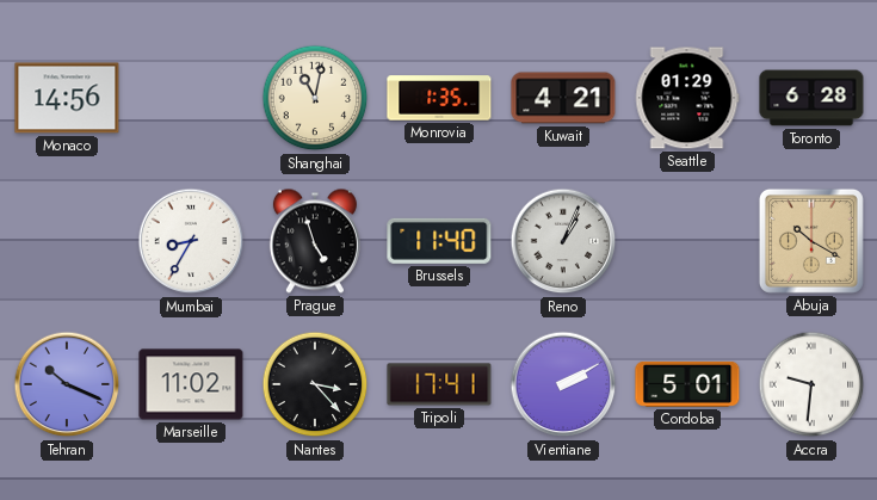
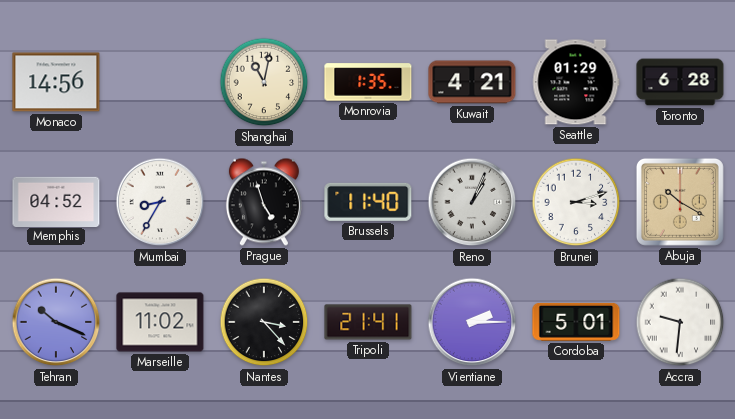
Memphis: none -> 04:52 (56, 201)
Brunei: none -> 3:12 (576, 202)
Tripoli: 17:41 -> 21:41 (368, 322)
Vientiane: 2:10 -> 2:15 (472, 322)
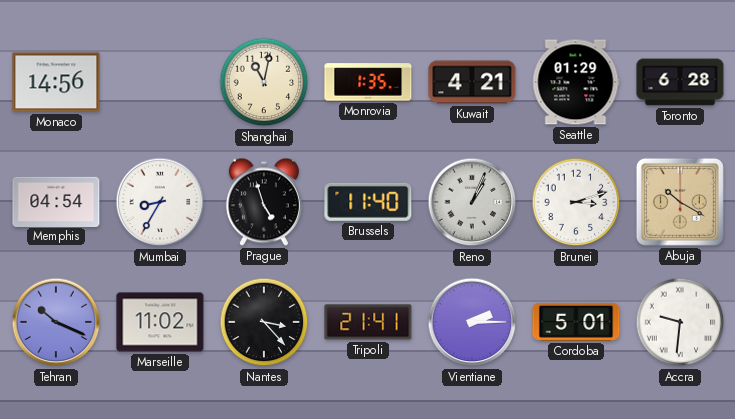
Memphis: 04:52 -> 04:54 (56, 201)
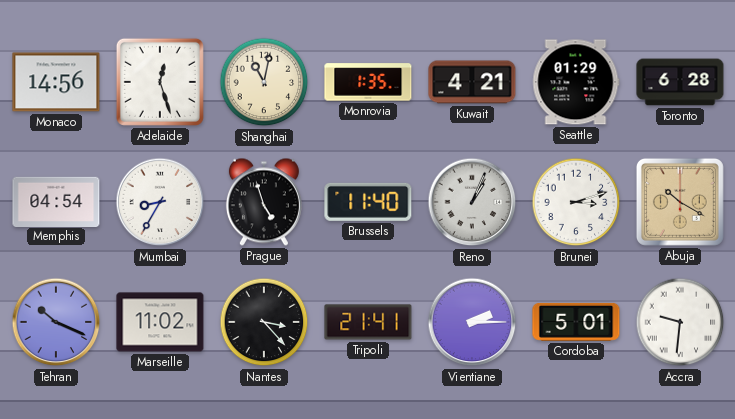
Adelaide: none -> 12:27 (160, 82)
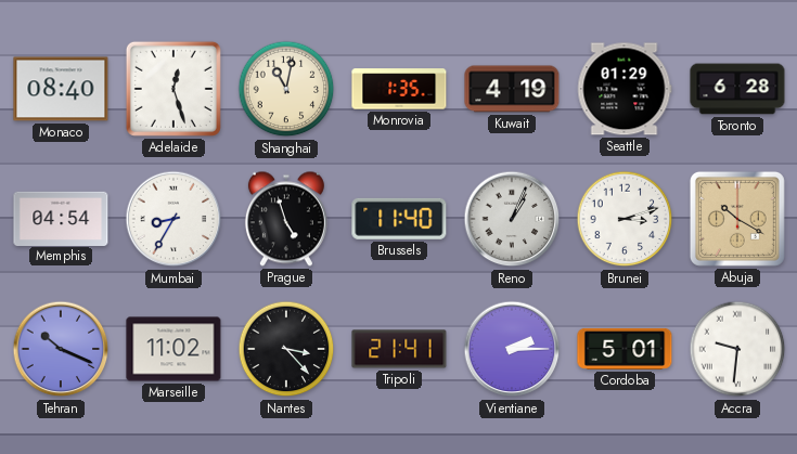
Monaco: 14:56 -> 08:40 (61, 89)
Kuwait: 4:21 -> 4:19 (512, 89)
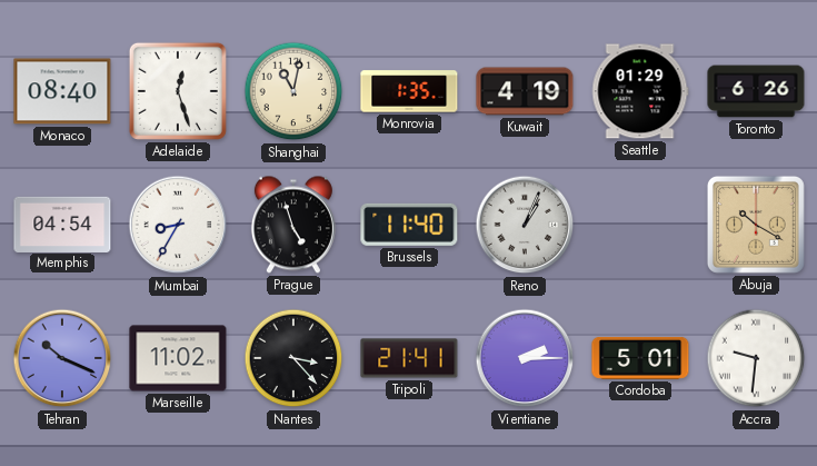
Toronto: 6:28 -> 6:26 (756, 91)
Brunei: 3:12 -> none (625, 219)
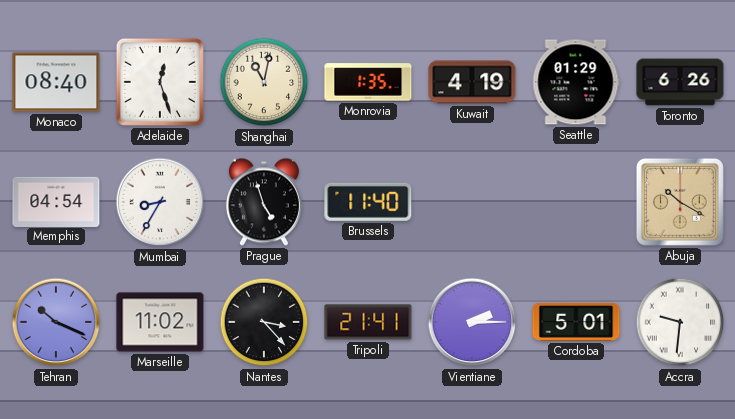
Reno: 1:04 -> none (525, 225)
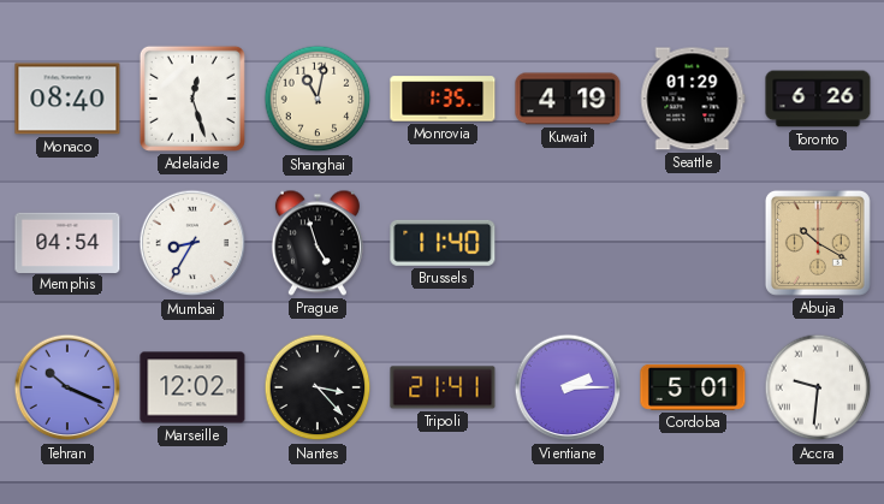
Marseille: 11:02 -> 12:02 (192, 387)
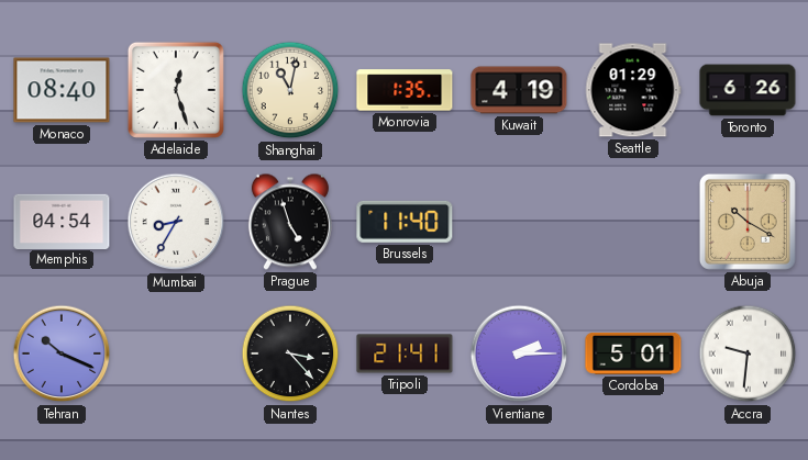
Marseille: 12:02 -> none (192, 387)
